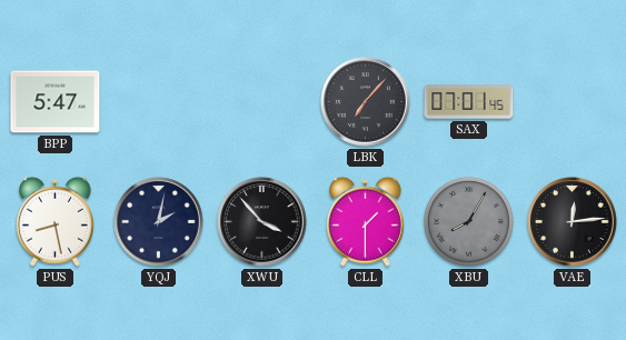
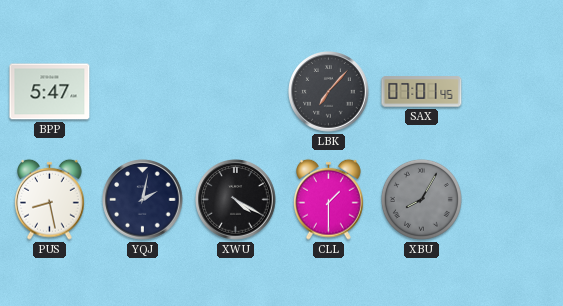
XWU: 3:53 -> 4:20 (236, 200)
VAE: 12:14 -> none (573, 222)
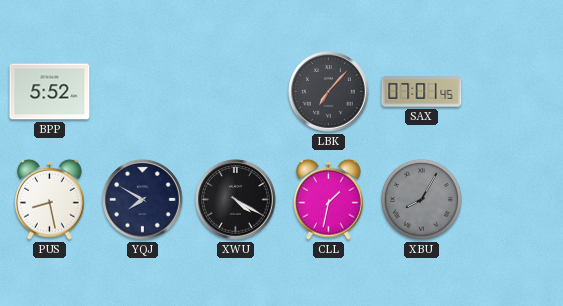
BPP: 5:47 -> 5:52 (50, 92)
YQJ: 2:02 -> 7:50 (143, 200)
CLL: 1:30 -> 1:32 (329, 199)
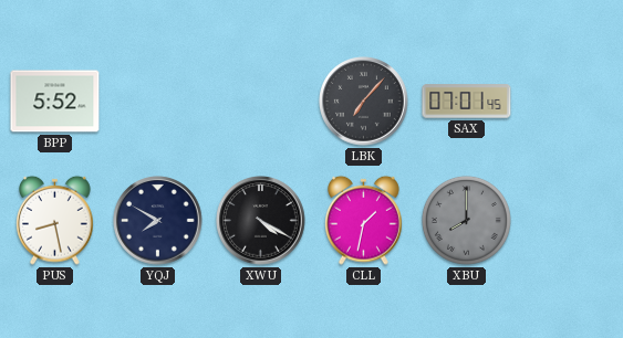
XBU: 8:05 -> 8:00 (466, 220)
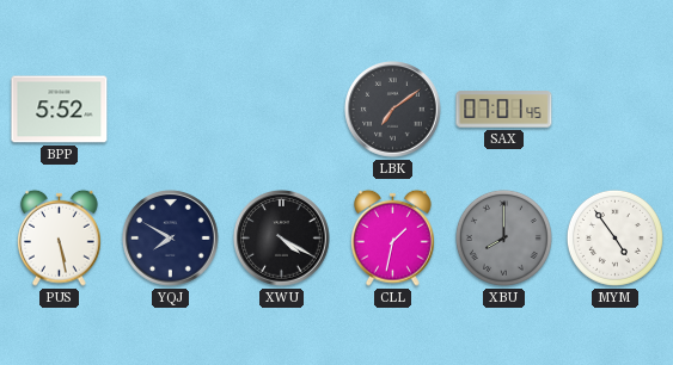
LBK: 7:07 -> 7:09 (393, 110)
PUS: 8:28 -> 5:28 (60, 237)
MYM: none -> 4:54 (614, 237)
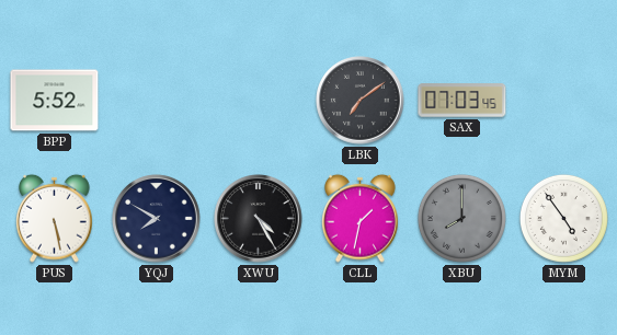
SAX: 07:01 -> 07:03 (462, 101)
XWU: 4:20 -> 4:25 (259, 219)
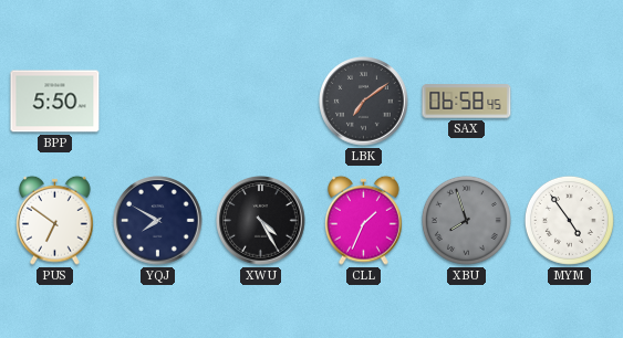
BPP: 5:52 -> 5:50 (55, 102)
SAX: 07:03 -> 06:58 (467, 102)
PUS: 5:28 -> 6:51 (55, 220)
CLL: 1:32 -> 1:34 (364, 220)
XBU: 8:00 -> 7:57 (466, 220)
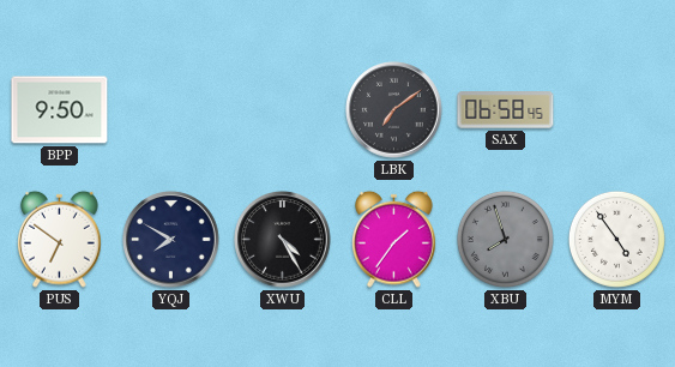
BPP: 5:50 -> 9:50 (60, 110)
CLL: 1:34 -> 1:36 (394, 239)
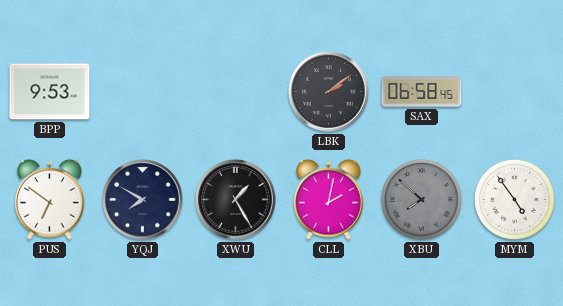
BPP: 9:50 -> 9:53 (50, 92)
LBK: 7:09 -> 2:09 (329, 92)
XWU: 4:25 -> 1:25 (236, 200)
CLL: 1:36 -> 2:02 (329, 199)
XBU: 7:57 -> 7:52 (421, 199)
